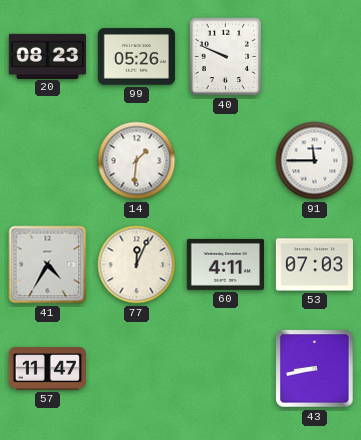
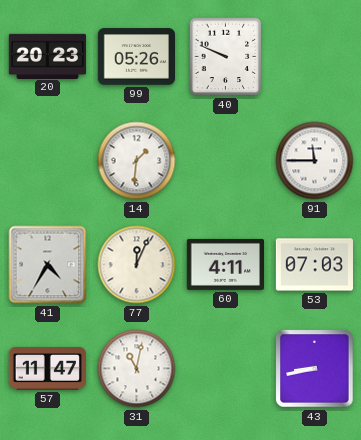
20: 08:23 -> 20:23 (47, 56)
31: none -> 11:02 (137, 369)
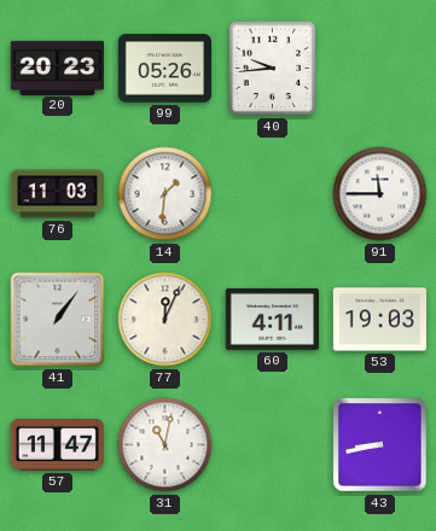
40: 9:49 -> 9:44 (273, 69)
76: none -> 11:03 (57, 194)
41: 4:35 -> 1:06 (58, 320)
53: 07:03 -> 19:03 (379, 320)
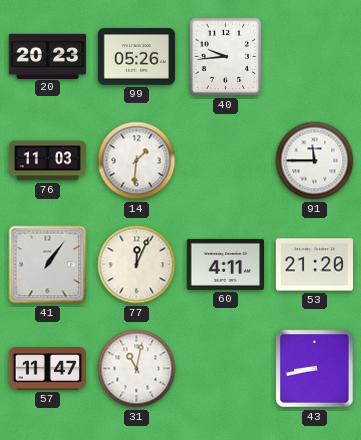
53: 19:03 -> 21:20 (314, 265)
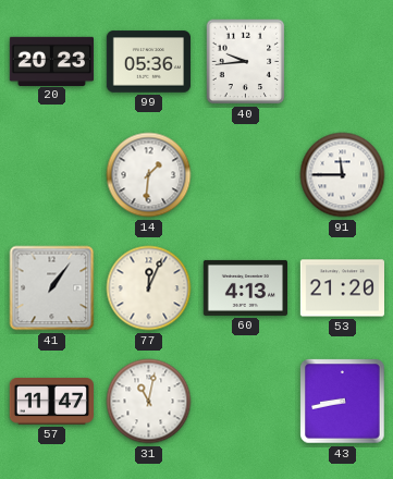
99: 05:26 -> 05:36 (148, 62)
76: 11:03 -> none (47, 161)
60: 4:11 -> 4:13 (245, 287)
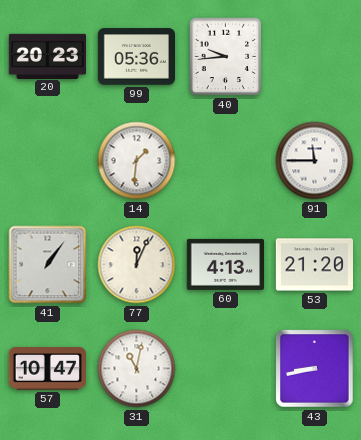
57: 11:47 -> 10:47 (47, 369)
